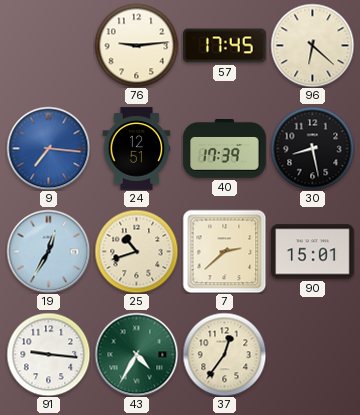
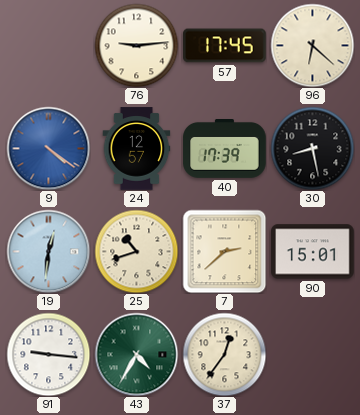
9: 7:16 -> 4:21 (48, 148)
24: 12:51 -> 12:57 (137, 149)
19: 12:35 -> 12:31 (48, 251)
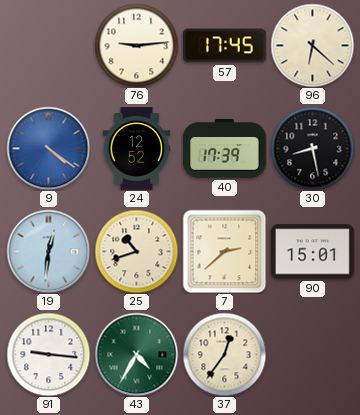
24: 12:57 -> 12:52 (137, 149)
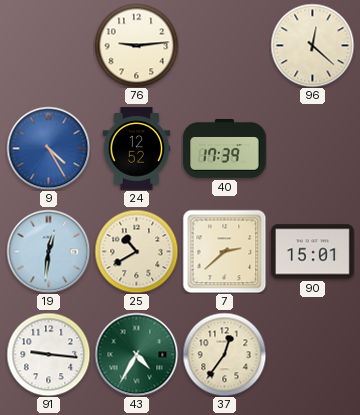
57: 17:45 -> none (225, 46)
96: 6:22 -> 12:22 (312, 45)
9: 4:21 -> 4:25 (48, 148)
30: 8:28 -> none (312, 148)
25: 10:42 -> 10:40 (136, 251)
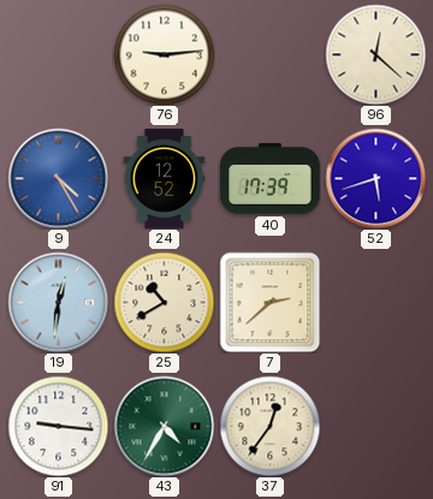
52: none -> 5:42 (375, 178)
90: 15:01 -> none (313, 252)
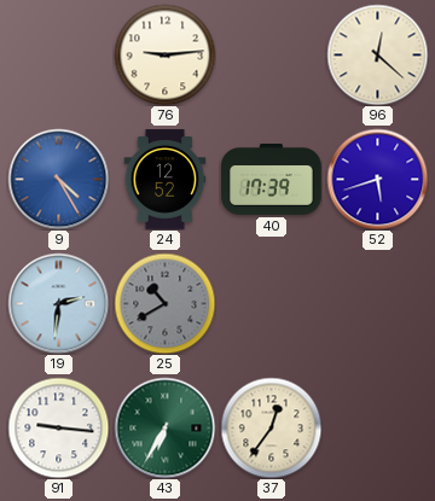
19: 12:31 -> 2:31 (58, 303)
25 dial: cream -> grey (164, 303)
7: 2:38 -> none (269, 302)
43: 4:35 -> 6:35 (164, 427)
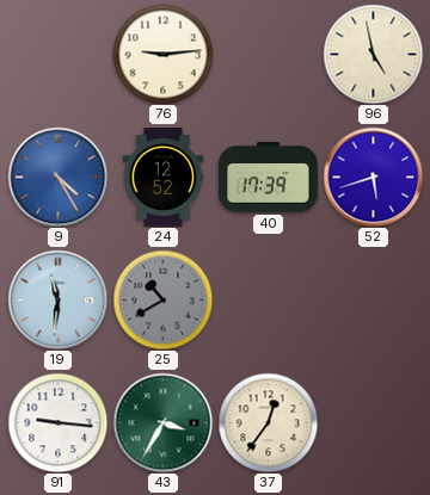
96: 12:22 -> 4:58 (373, 54)
19: 2:31 -> 11:31 (57, 299)
43: 6:35 -> 3:35 (162, 422)
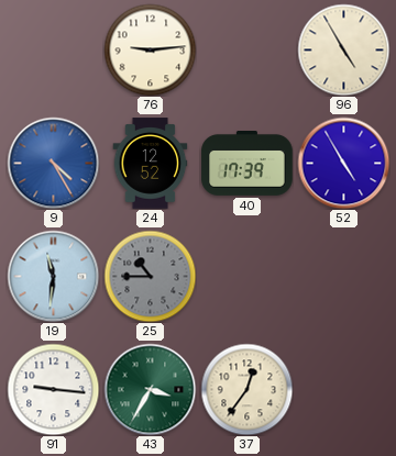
96: 4:58 -> 4:55 (343, 49)
52: 5:42 -> 4:55 (343, 163)
25: 10:40 -> 10:45 (150, 276)
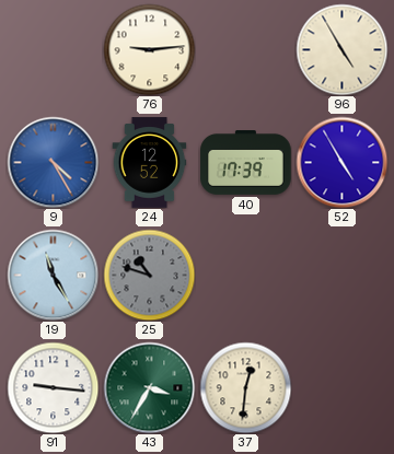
19: 11:31 -> 11:25 (53, 275)
25: 10:45 -> 10:48 (149, 275)
37: 12:36 -> 12:31 (245, 387)
